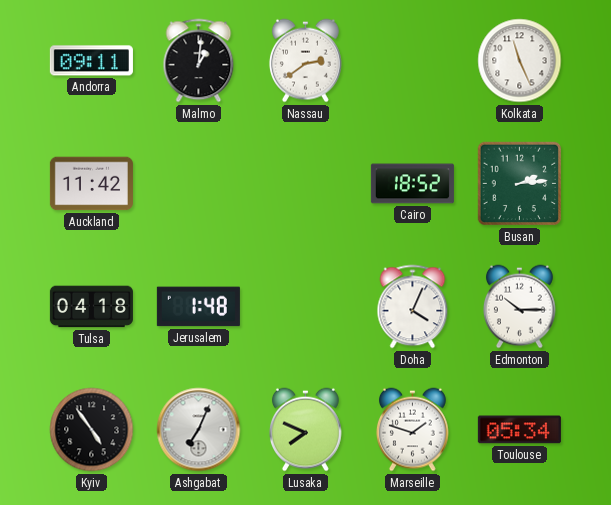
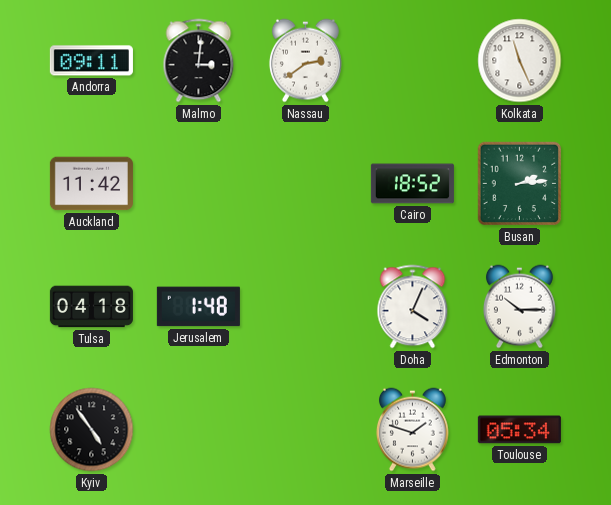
Malmo: 1:01 -> 3:01 (199, 61)
Ashgabat: 7:04 -> none (199, 430)
Lusaka: 7:49 -> none (305, 430)
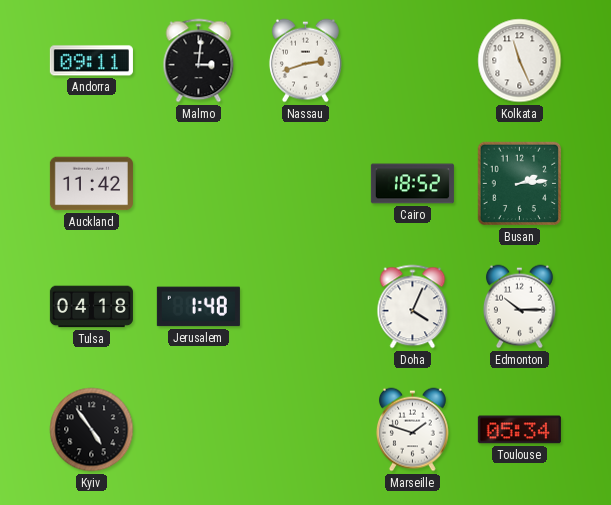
Nassau: 2:39 -> 2:42 (305, 61)
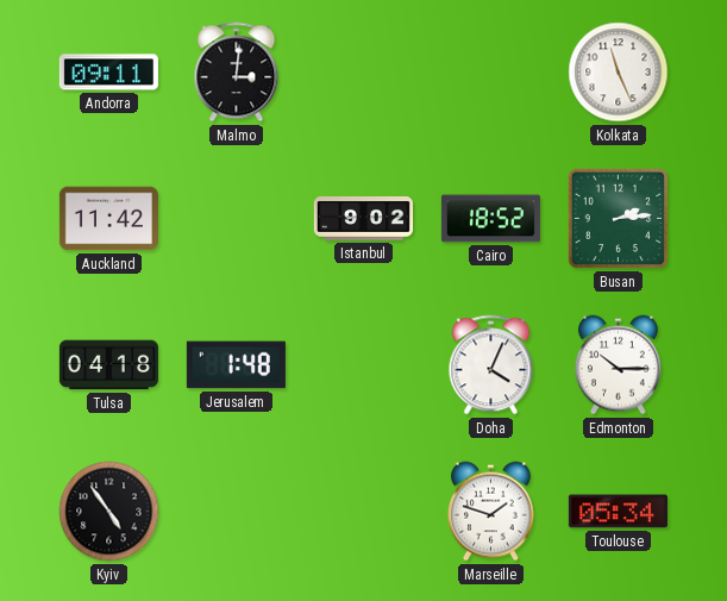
Nassau: 2:42 -> none (305, 61)
Istanbul: none -> 9:02 (363, 219)
